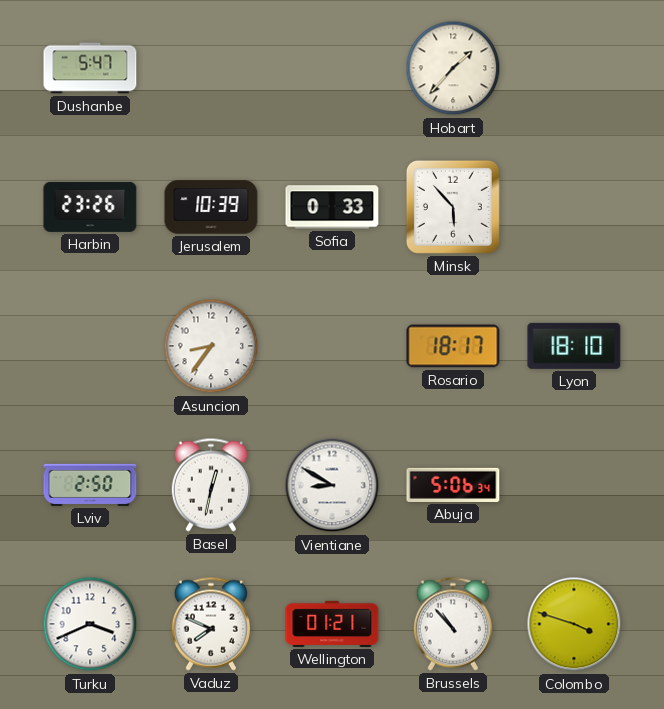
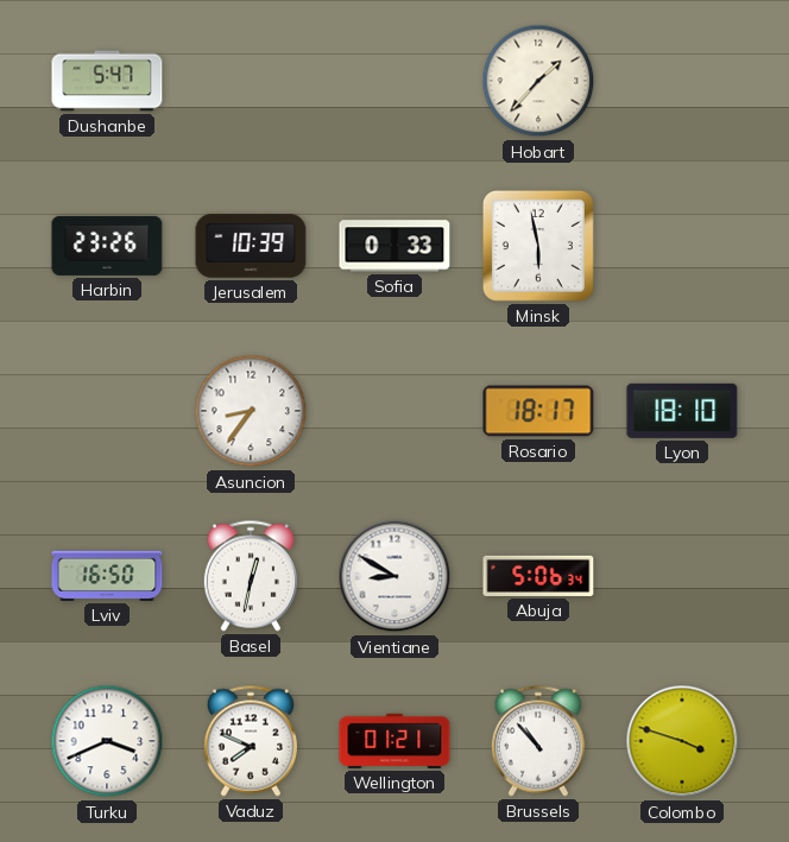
Minsk: 5:53 -> 5:58 (538, 246)
Lviv: 2:50 -> 16:50 (107, 576)
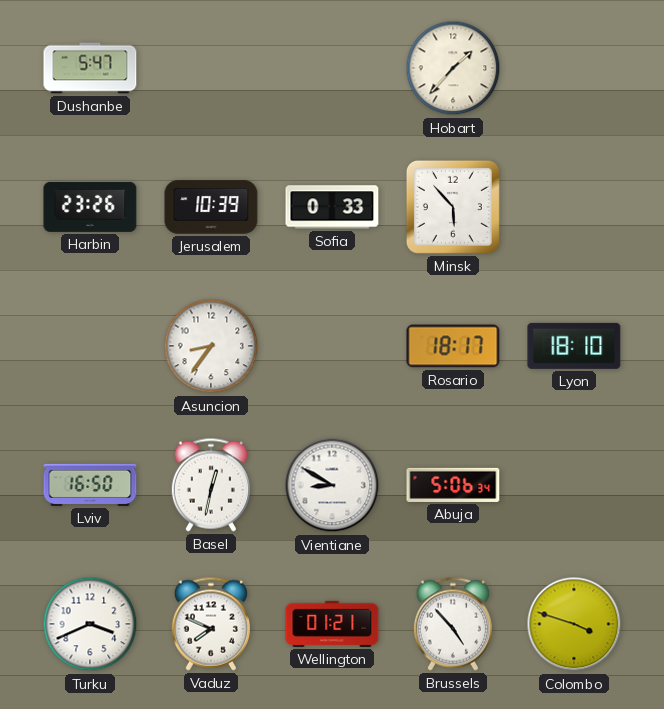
Minsk: 5:58 -> 5:53 (453, 207)
Brussels: 10:53 -> 4:53 (453, 624)
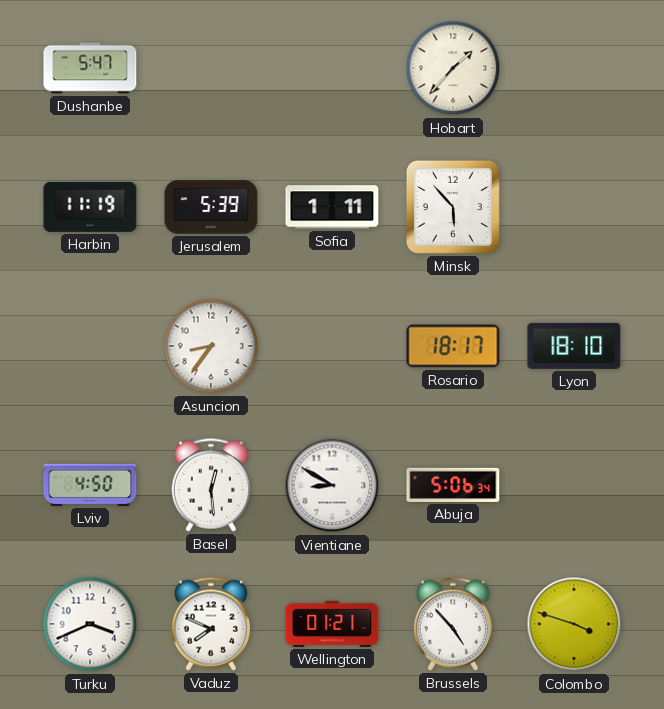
Harbin: 23:26 -> 11:19 (90, 207)
Jerusalem: 10:39 -> 5:39 (211, 207)
Sofia: 0:33 -> 1:11 (332, 207)
Lviv: 16:50 -> 4:50 (90, 485)
Basel: 12:32 -> 12:29 (211, 485)
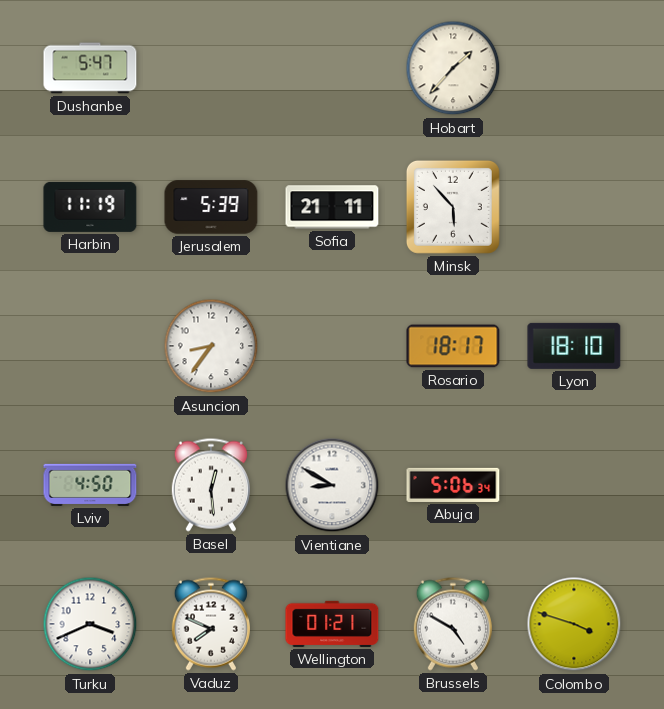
Sofia: 1:11 -> 21:11 (332, 207)
Brussels: 4:53 -> 4:50 (453, 624)
